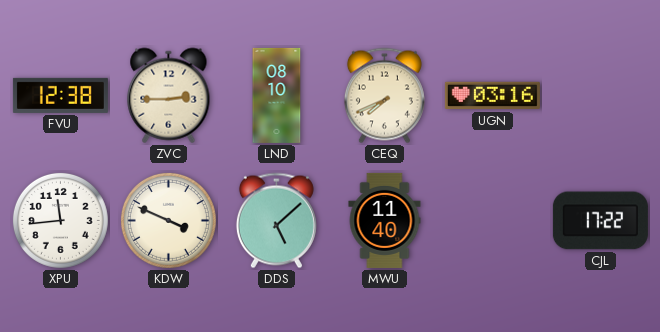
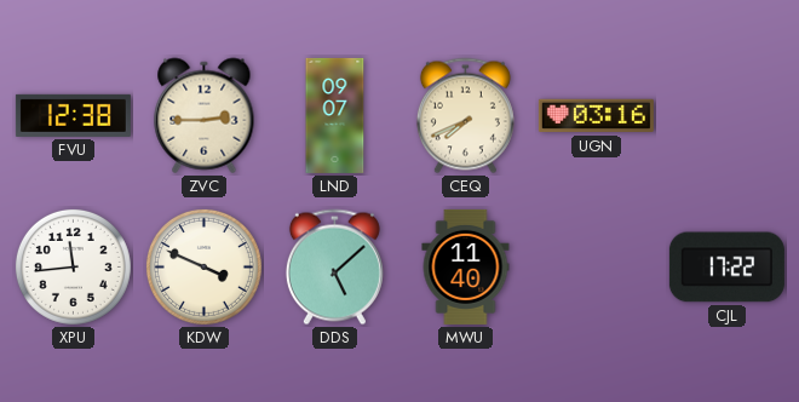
LND: 08:10 -> 09:07 (335, 115)
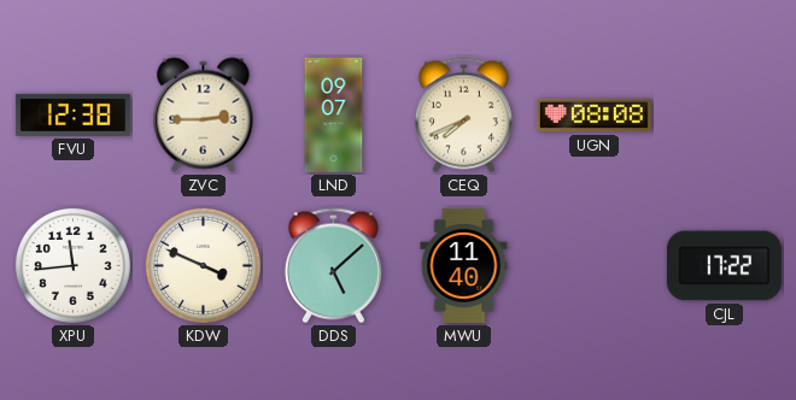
UGN: 03:16 -> 08:08 (593, 116)
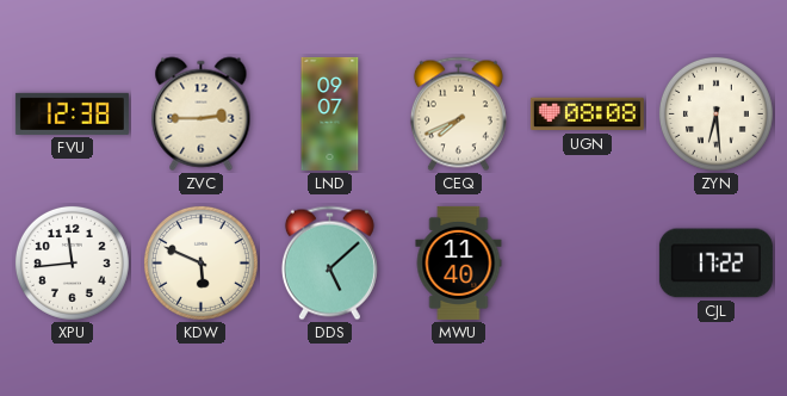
ZYN: none -> 6:29 (715, 113)
KDW: 3:49 -> 5:49 (200, 262)
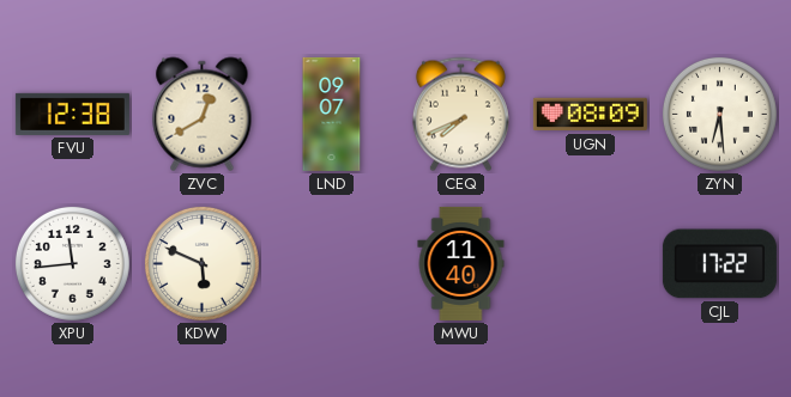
ZVC: 2:45 -> 12:40 (203, 115)
UGN: 08:08 -> 08:09 (590, 115)
DDS: 5:08 -> none (329, 264)
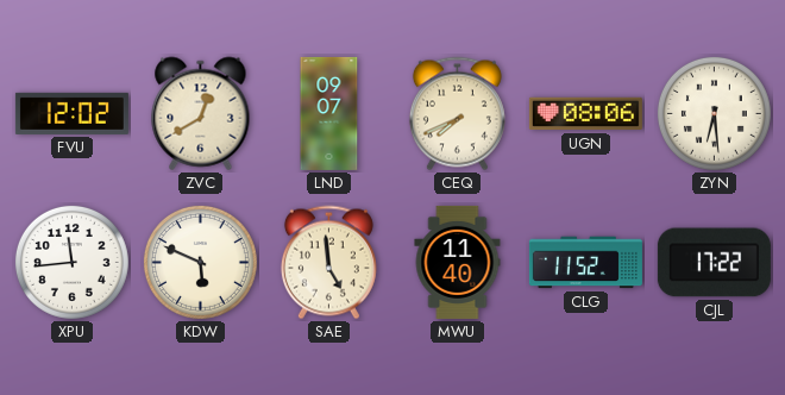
FVU: 12:38 -> 12:02 (71, 113)
UGN: 08:09 -> 08:06 (585, 114)
SAE: none -> 4:59 (328, 263)
CLG: none -> 11:52 (585, 263)
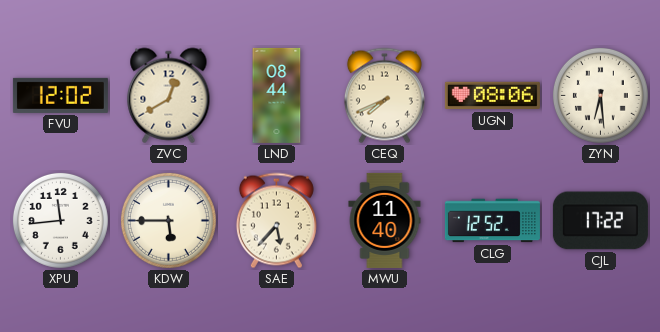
LND: 09:07 -> 08:44 (277, 95)
KDW: 5:49 -> 5:45 (168, 220)
SAE: 4:59 -> 5:37 (276, 221)
CLG: 11:52 -> 12:52 (492, 221)
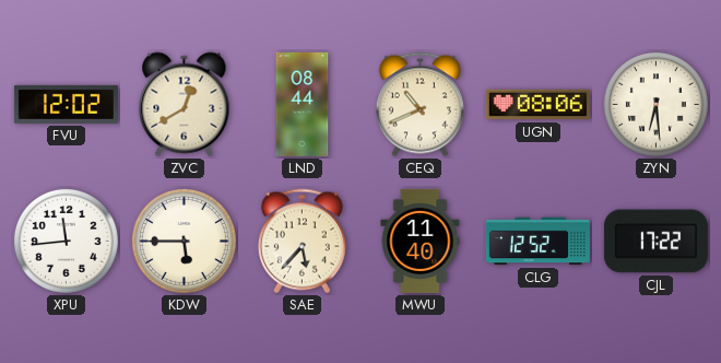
CEQ: 7:41 -> 10:41 (419, 105)
